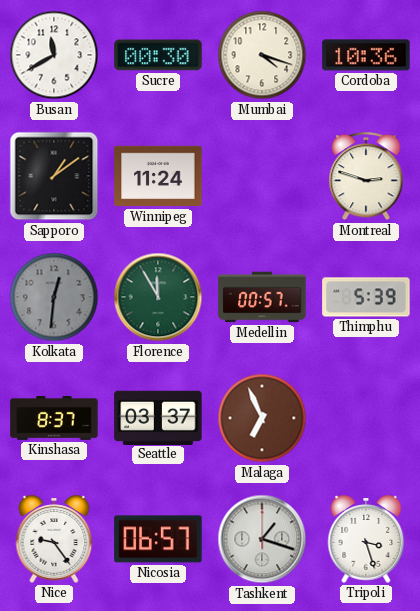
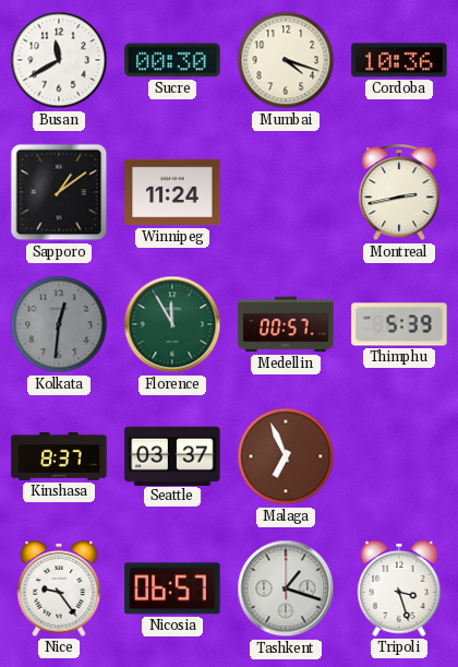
Montreal: 2:48 -> 2:43 (399, 193)
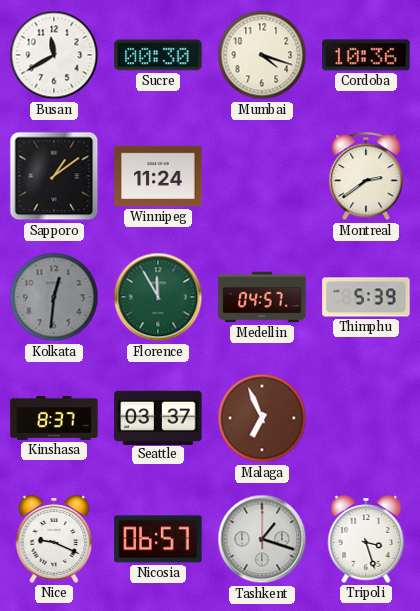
Montreal: 2:43 -> 2:39 (366, 177)
Medellin: 00:57 -> 04:57 (262, 297)
Nice: 9:24 -> 9:19 (54, 539)
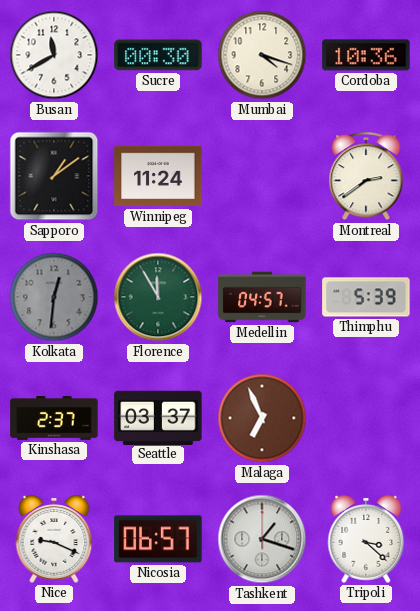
Kinshasa: 8:37 -> 2:37 (54, 419)
Tripoli: 3:27 -> 3:22 (366, 539)
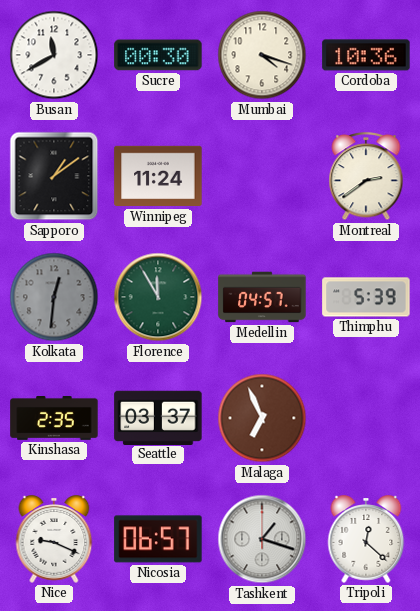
Kinshasa: 2:37 -> 2:35 (54, 419)
Tripoli: 3:22 -> 12:22 (366, 539)
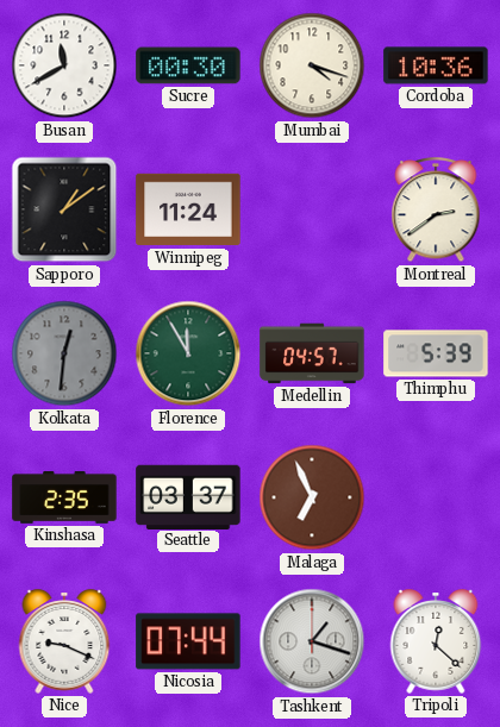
Nicosia: 06:57 -> 07:44 (188, 641)
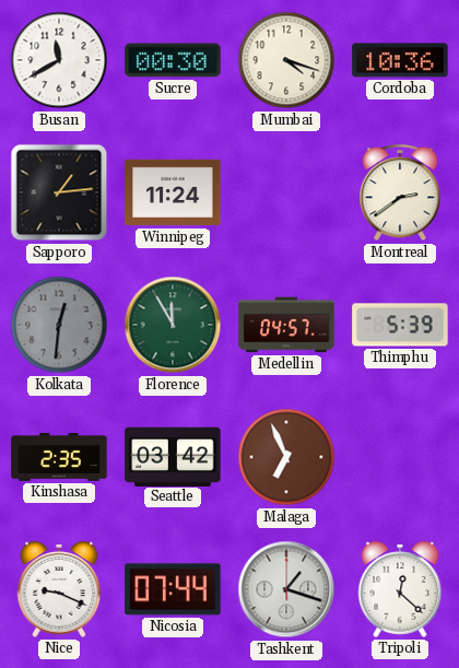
Sapporo: 1:09 -> 1:14 (59, 192)
Seattle: 03:37 -> 03:42 (173, 456)
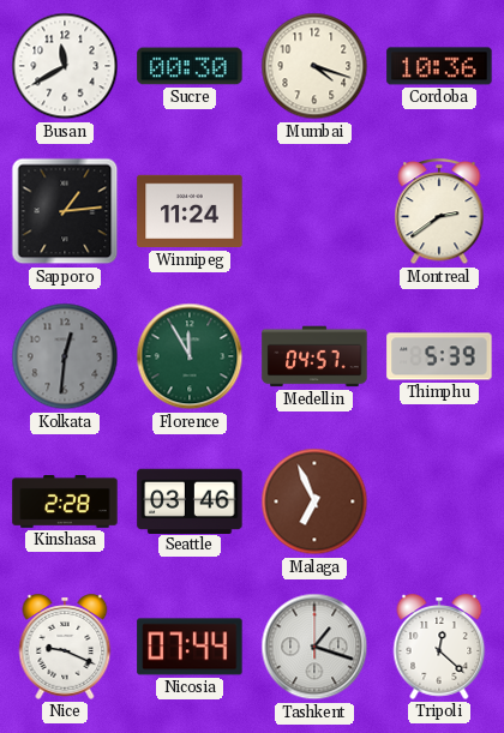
Kinshasa: 2:35 -> 2:28 (65, 503)
Seattle: 03:42 -> 03:46 (190, 500)
